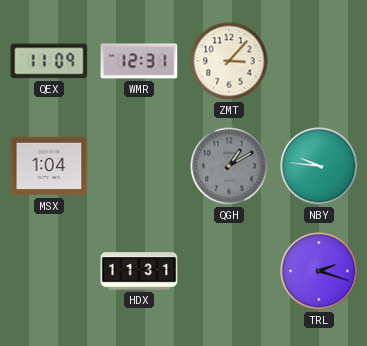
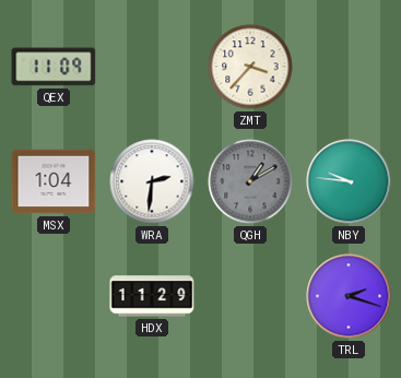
WMR: 12:31 -> none (139, 61)
ZMT: 3:07 -> 3:37 (250, 67)
WRA: none -> 2:31 (152, 181)
HDX: 11:31 -> 11:29 (152, 296)
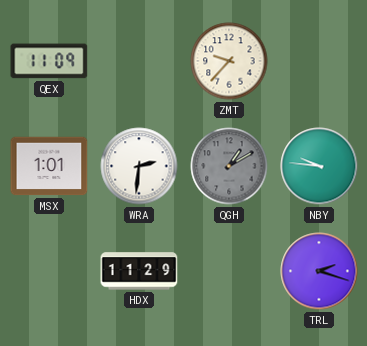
ZMT: 3:37 -> 9:37 (229, 61)
MSX: 1:04 -> 1:01 (49, 166)
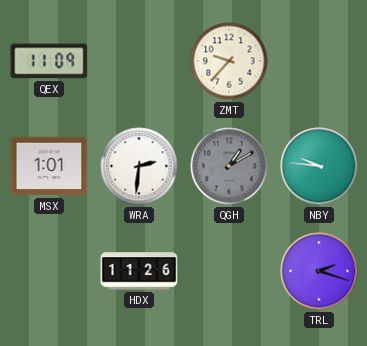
HDX: 11:29 -> 11:26 (139, 271)
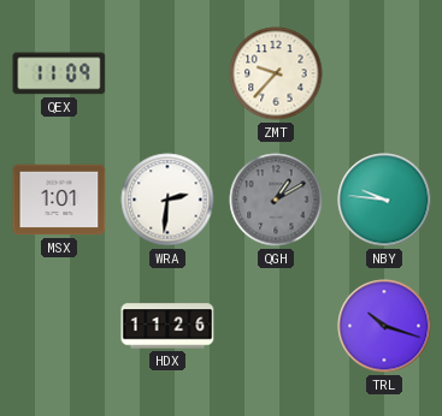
TRL: 2:18 -> 10:18 (384, 326)
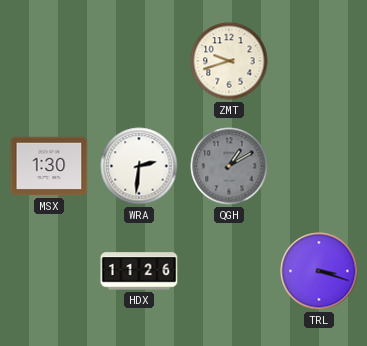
QEX: 11:09 -> none (59, 73)
ZMT: 9:37 -> 9:42 (229, 61)
MSX: 1:01 -> 1:30 (49, 166)
NBY: 9:46 -> none (384, 200)
TRL: 10:18 -> 3:18 (319, 271)
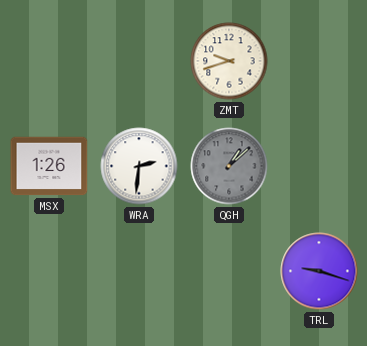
MSX: 1:30 -> 1:26 (49, 166)
QGH: 1:10 -> 1:08 (229, 166)
HDX: 11:26 -> none (139, 271)
TRL: 3:18 -> 9:18 (319, 271)
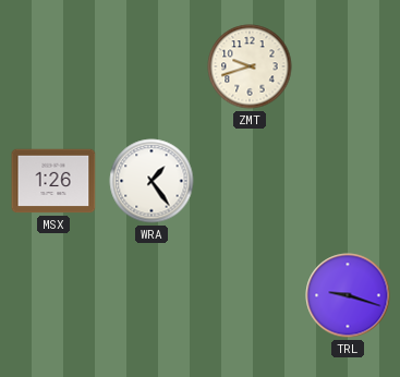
WRA: 2:31 -> 1:24 (151, 181)
QGH: 1:08 -> none (229, 166)
